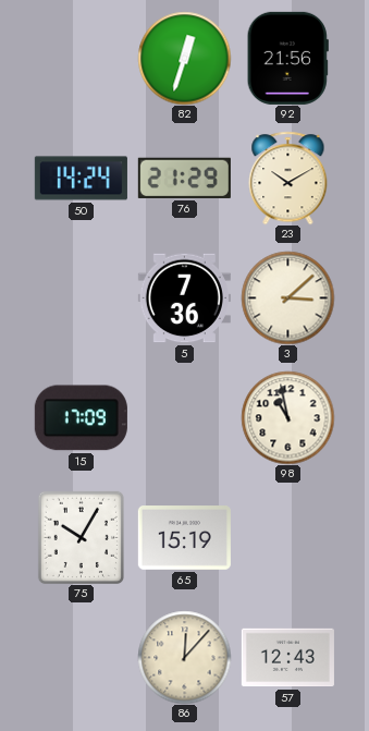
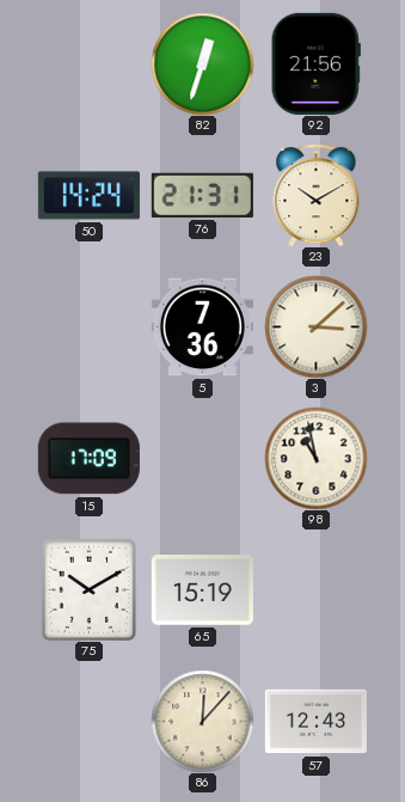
76: 21:29 -> 21:31 (202, 195)
75: 10:05 -> 10:10 (88, 589)
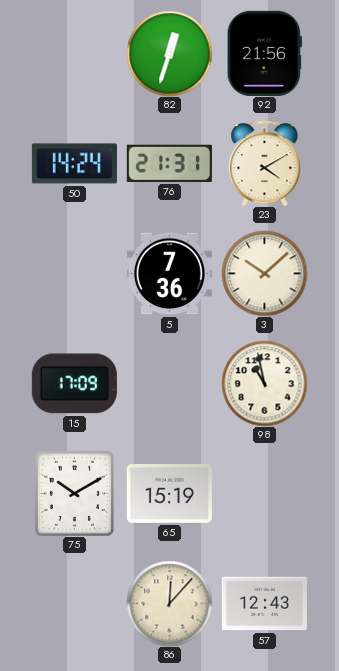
23: 10:10 -> 4:10 (265, 163)
3: 3:08 -> 10:08 (264, 273)
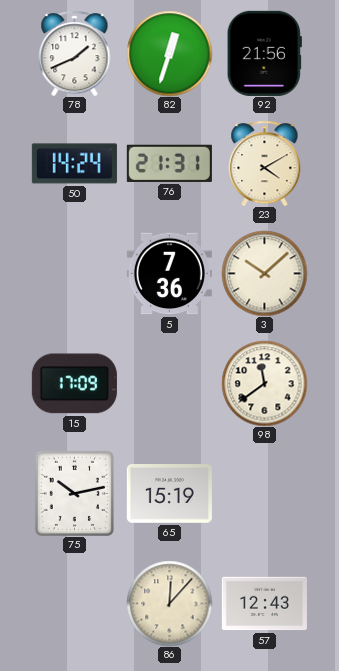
78: none -> 1:41 (75, 53)
98: 10:58 -> 11:39 (264, 383)
75: 10:10 -> 10:13 (74, 493)
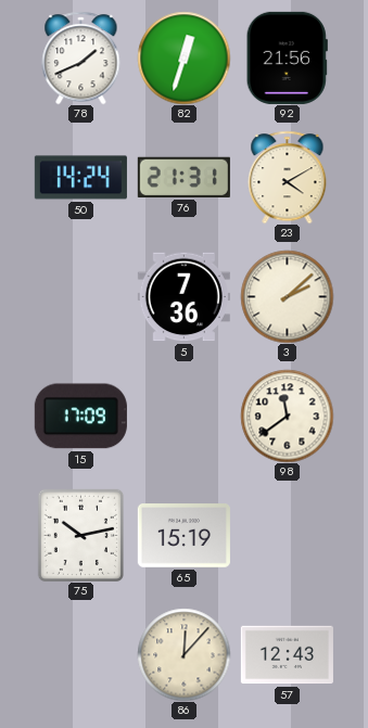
3: 10:08 -> 2:08 (287, 296)
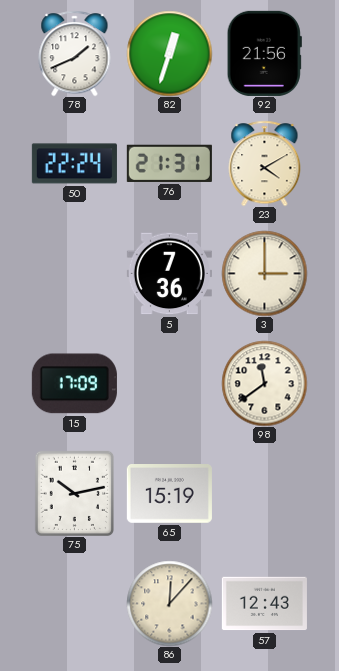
50: 14:24 -> 22:24 (74, 164)
3: 2:08 -> 3:00 (264, 273)
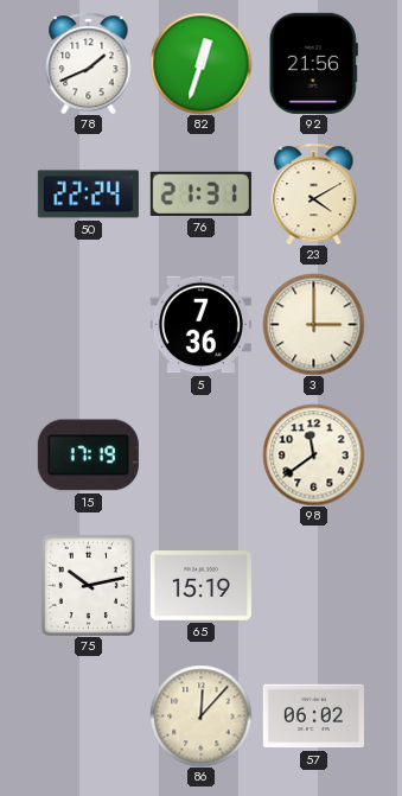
15: 17:09 -> 17:19 (88, 456)
57: 12:43 -> 06:02 (313, 717)
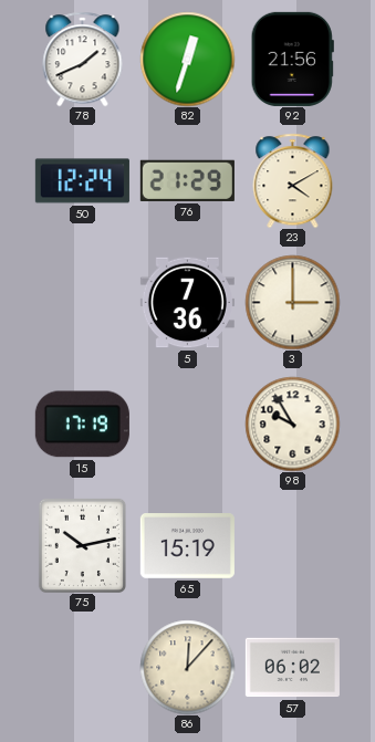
50: 22:24 -> 12:24 (82, 181)
76: 21:31 -> 21:29 (187, 180)
98: 11:39 -> 9:55 (292, 424)
